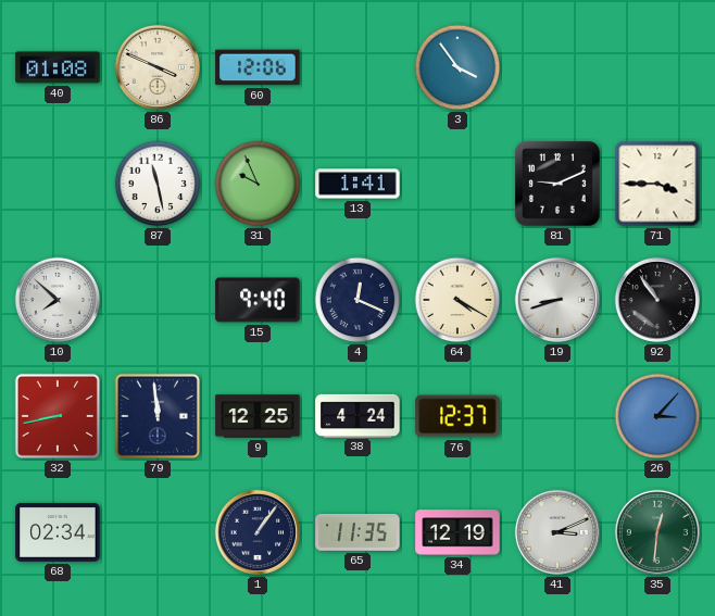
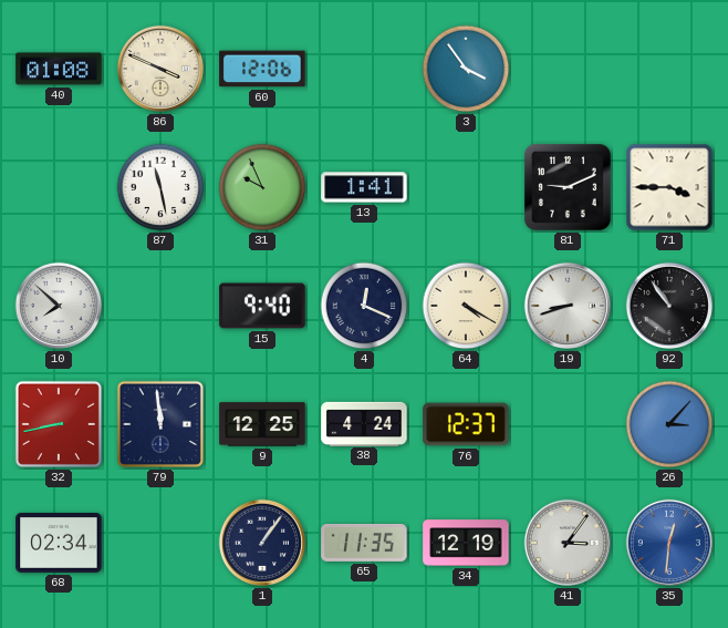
41: 3:11 -> 3:06 (568, 543)
35 dial: green -> blue (669, 543)
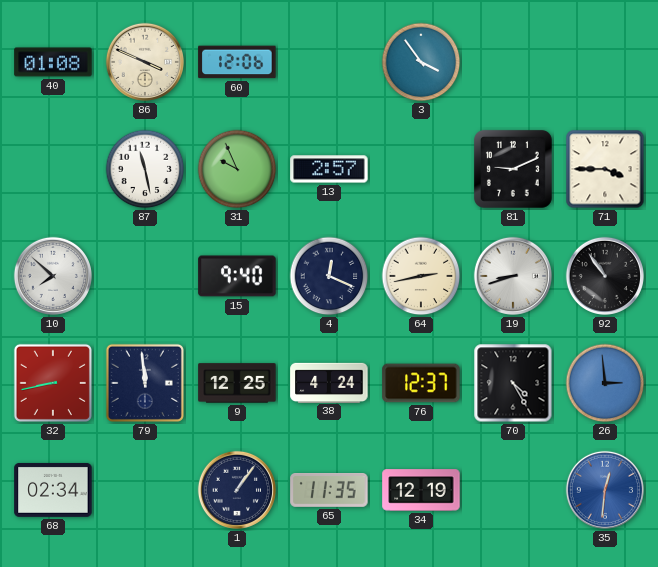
13: 1:41 -> 2:57 (329, 169)
64: 4:20 -> 2:43 (421, 276)
70: none -> 4:25 (513, 383)
26: 3:07 -> 2:59 (605, 383)
41: 3:06 -> none (568, 543)
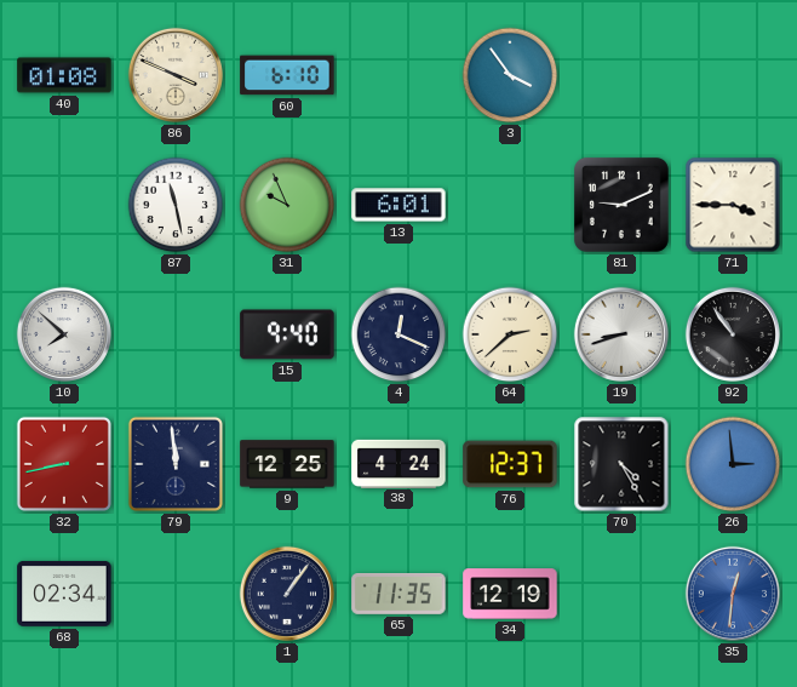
60: 12:06 -> 6:10 (287, 75)
13: 2:57 -> 6:01 (398, 205)
64: 2:43 -> 2:38 (510, 334)
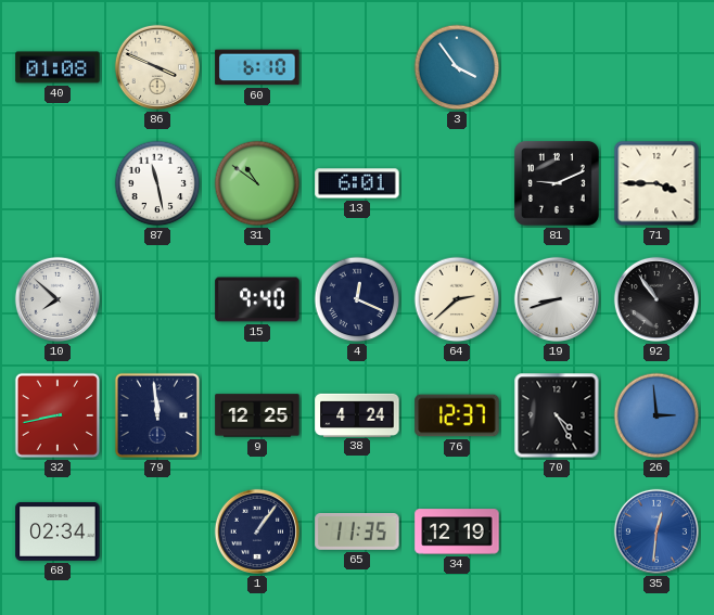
31: 9:56 -> 10:51 (257, 183)
